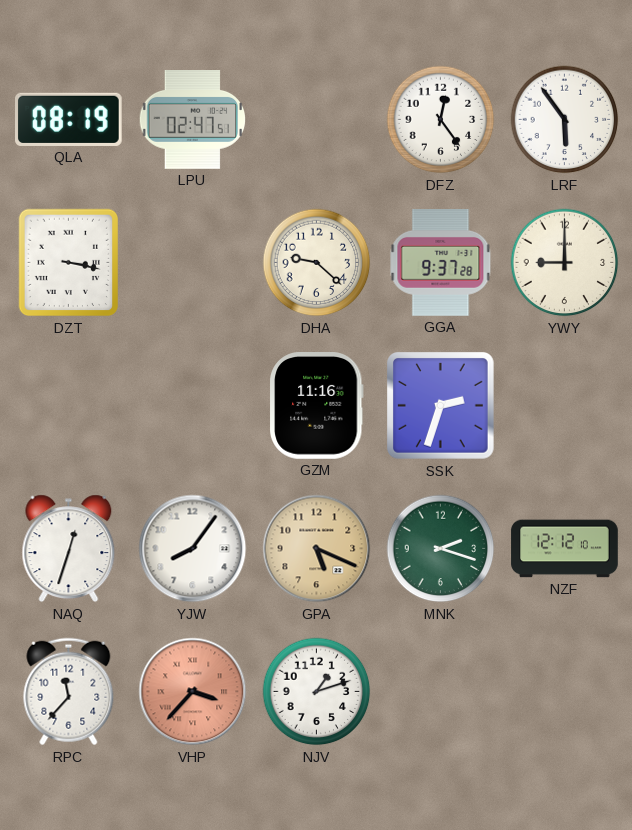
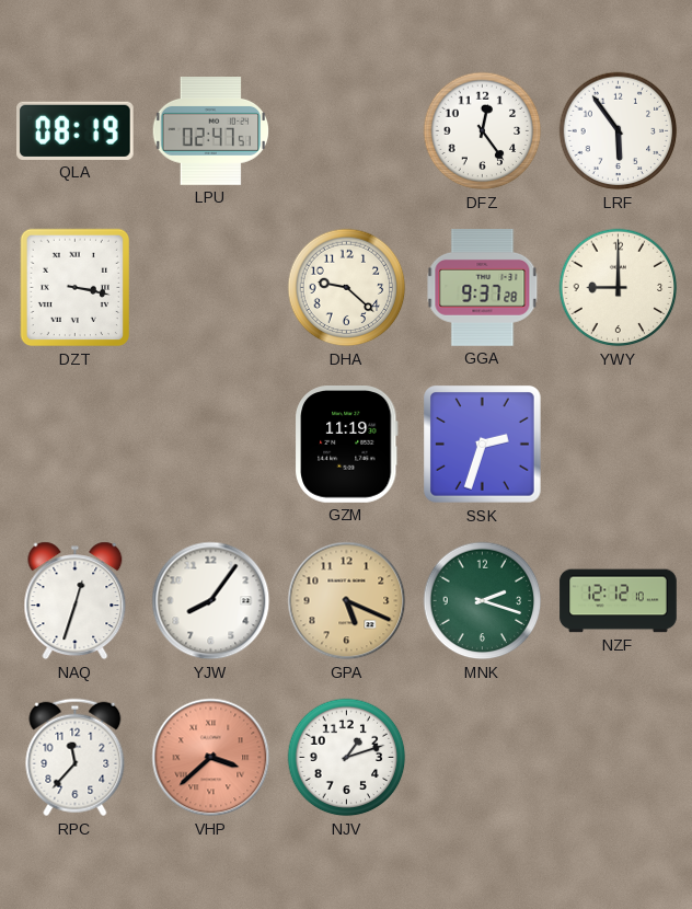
GZM: 11:16 -> 11:19 (347, 445)
VHP: 3:37 -> 3:38 (211, 758)
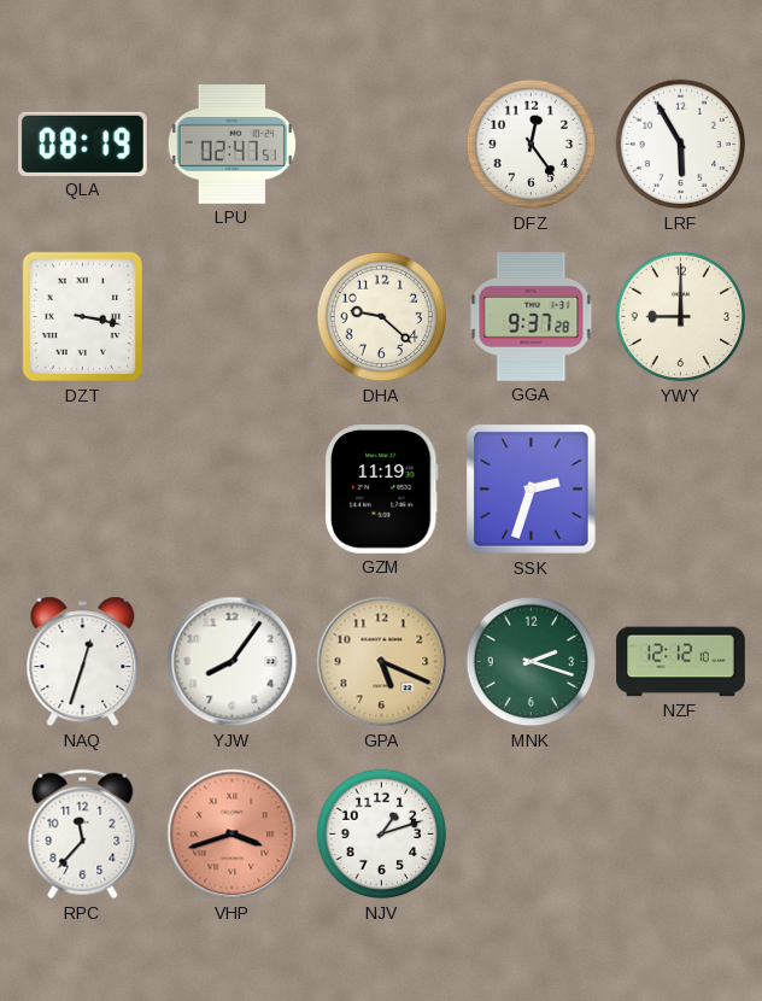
LRF: 5:54 -> 5:55 (681, 145)
VHP: 3:38 -> 3:42 (233, 835)
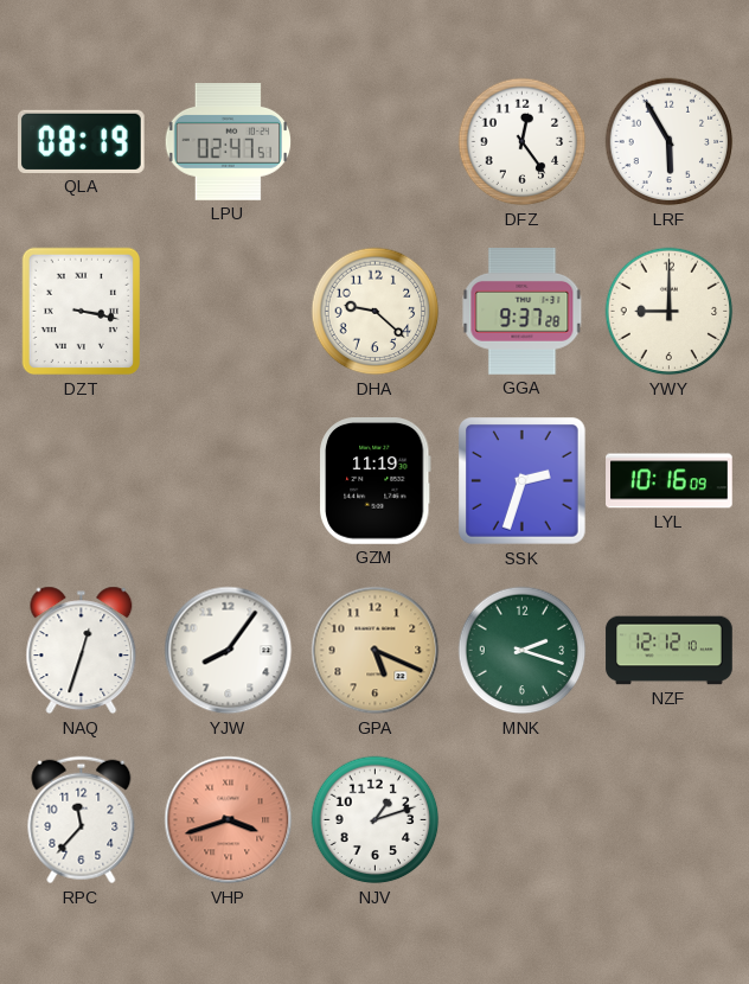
LYL: none -> 10:16 (670, 481)
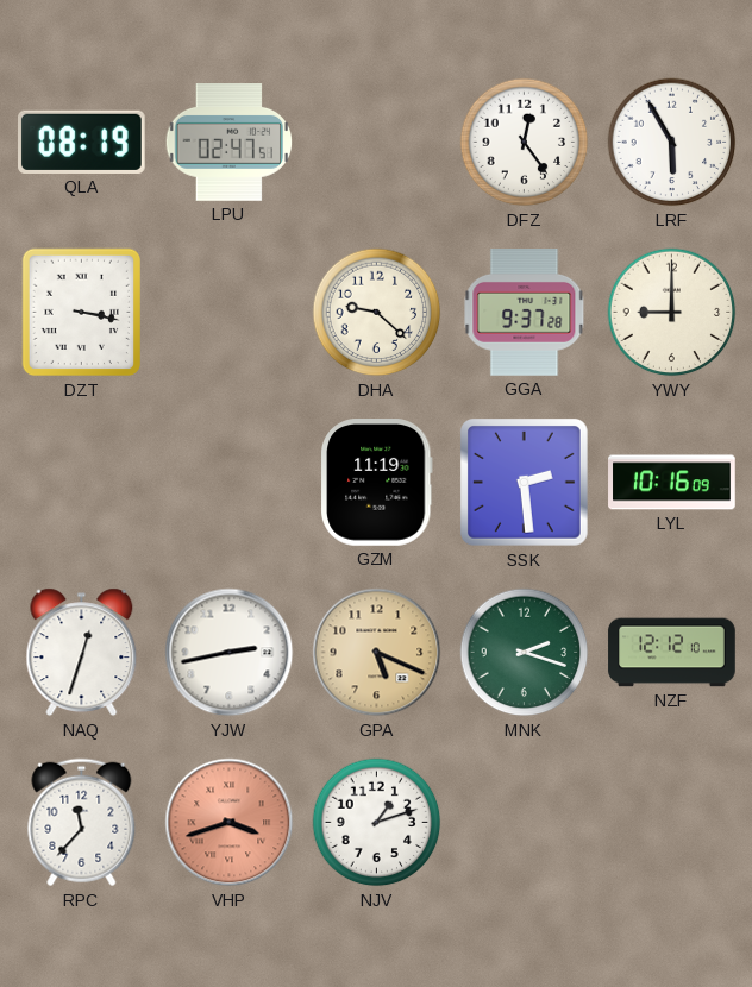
SSK: 2:33 -> 2:29 (525, 483)
YJW: 8:06 -> 2:43 (230, 653)
